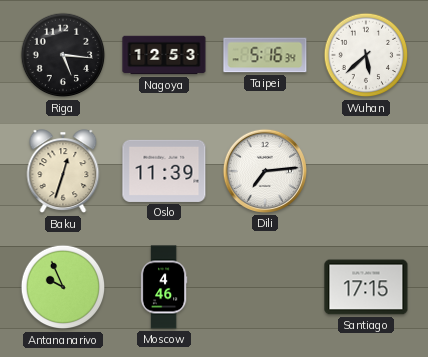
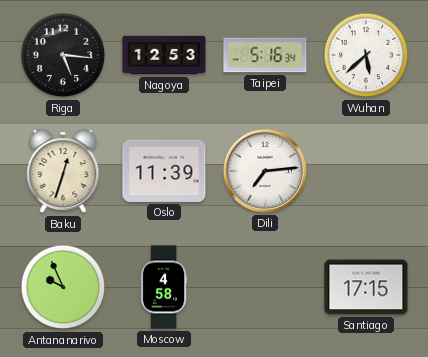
Moscow: 4:46 -> 4:58 (164, 287)
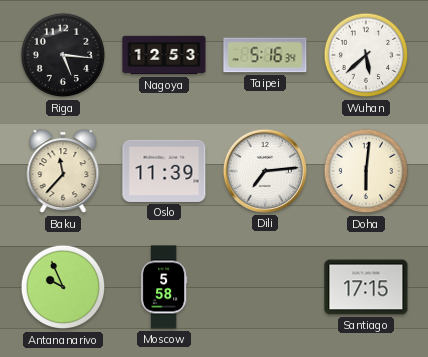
Baku: 12:33 -> 11:37 (63, 172)
Doha: none -> 6:01 (366, 171)
Moscow: 4:58 -> 5:58 (164, 287)
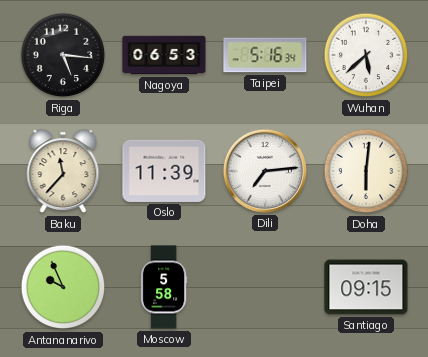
Nagoya: 12:53 -> 06:53 (164, 55)
Santiago: 17:15 -> 09:15 (366, 287)
